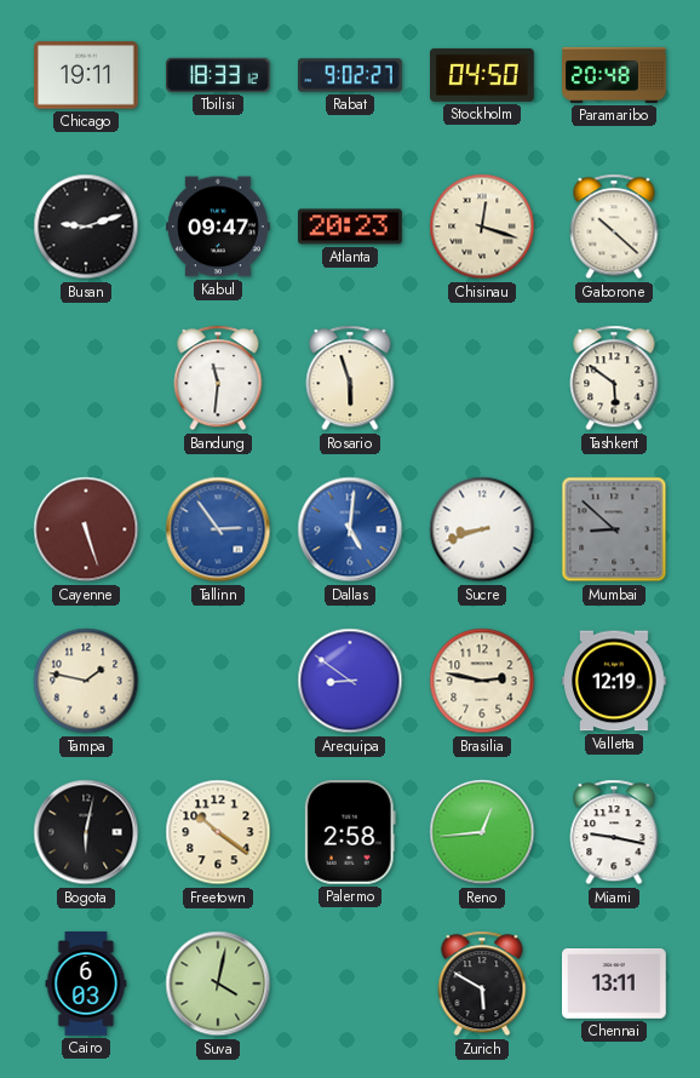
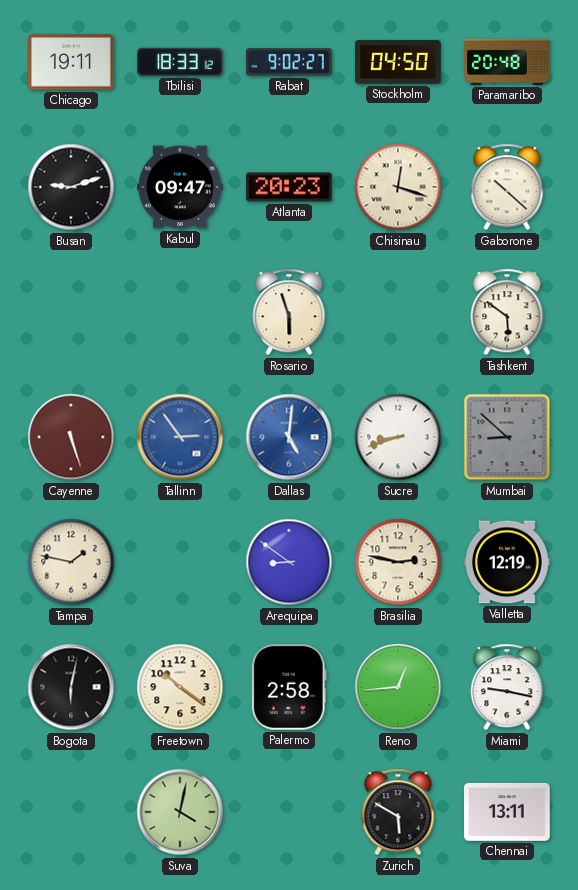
Bandung: 11:31 -> none (218, 378)
Cairo: 6:03 -> none (86, 984)
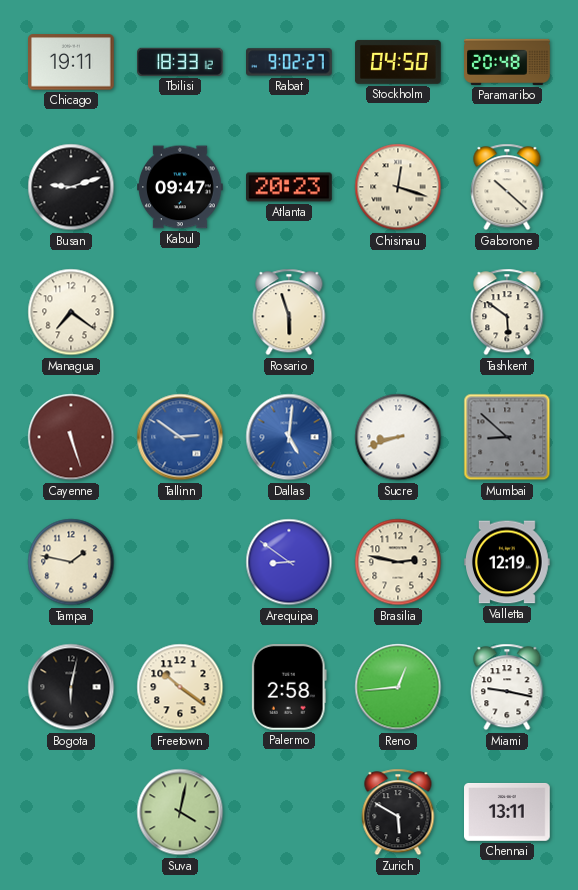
Managua: none -> 7:21 (71, 312)
Tallinn: 2:54 -> 2:51 (180, 437)
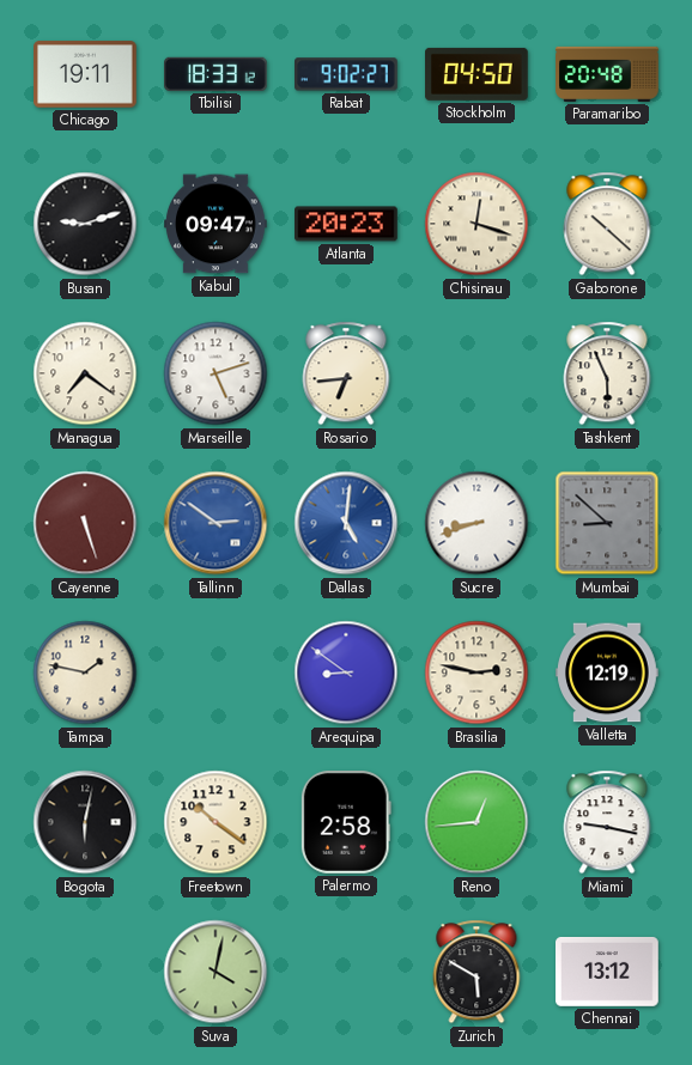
Marseille: none -> 5:12 (216, 373)
Rosario: 5:57 -> 6:44 (346, 373)
Tashkent: 5:51 -> 5:56 (607, 373)
Chennai: 13:11 -> 13:12 (608, 972)
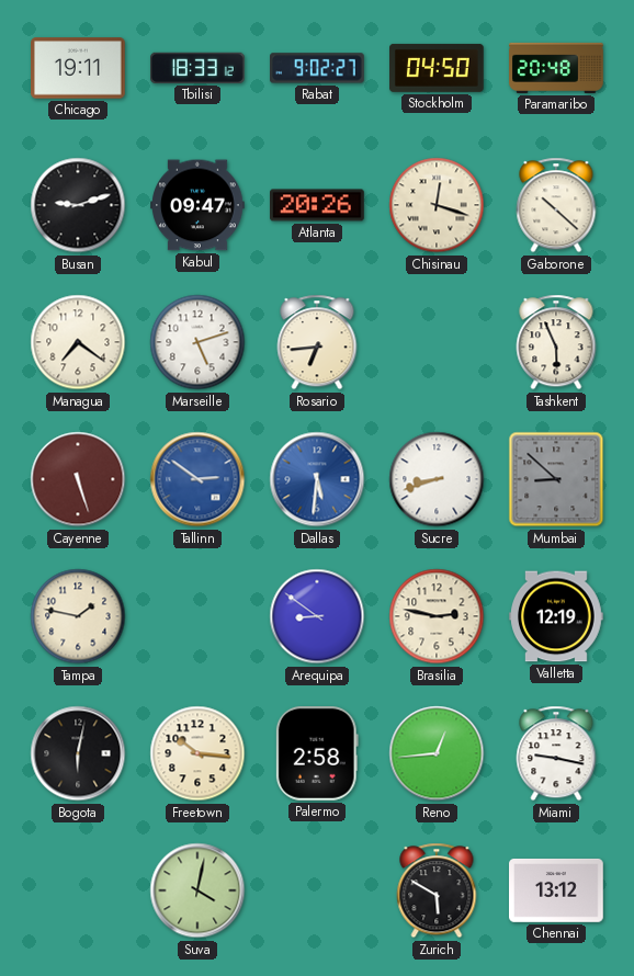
Atlanta: 20:23 -> 20:26 (318, 205)
Dallas: 5:01 -> 5:31 (317, 479)
Freetown: 10:21 -> 10:16 (197, 753)
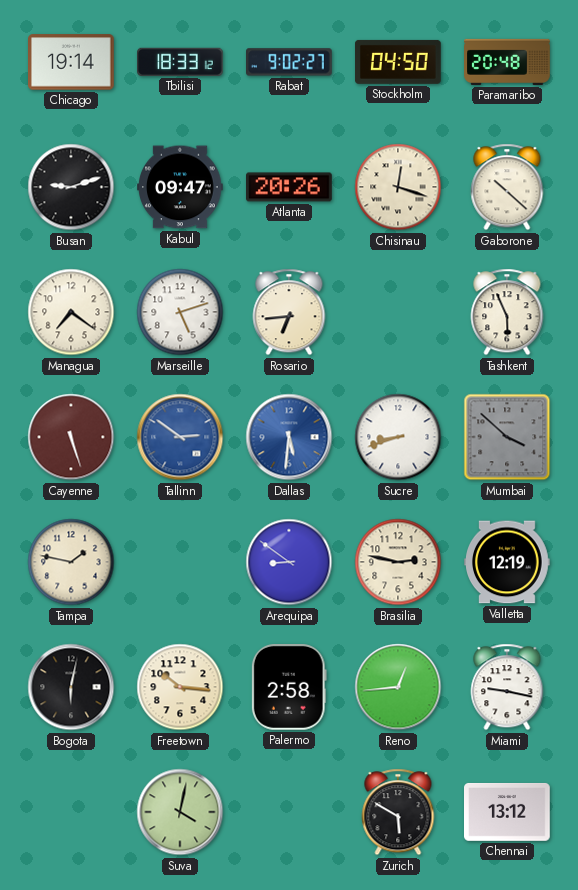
Chicago: 19:11 -> 19:14 (72, 62)
Mumbai: 8:52 -> 3:52 (507, 437)
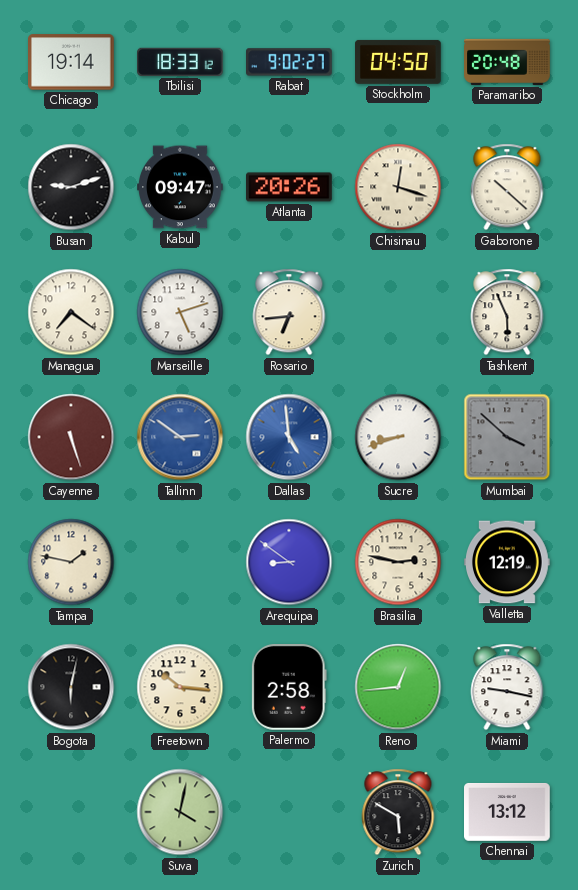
Dallas: 5:31 -> 4:59 (289, 437)
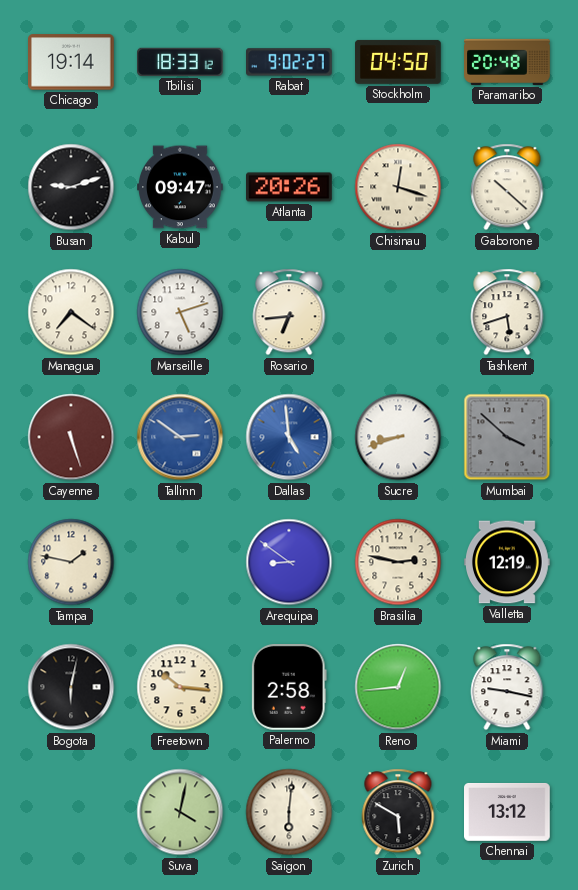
Tashkent: 5:56 -> 5:42 (507, 312)
Saigon: none -> 6:01 (289, 812)
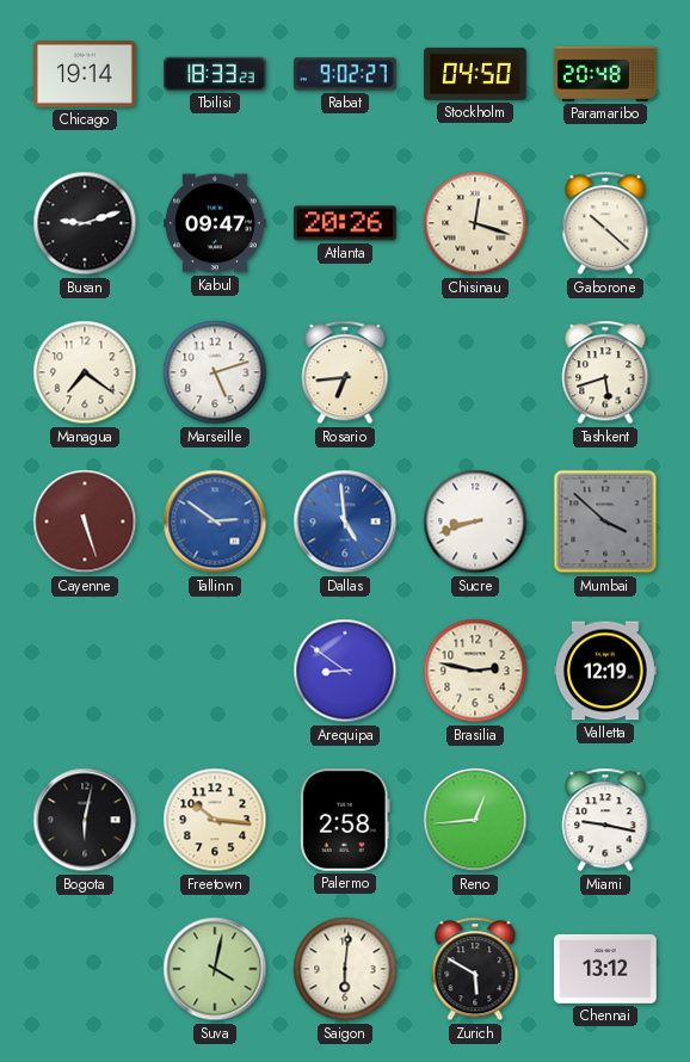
Tbilisi: 18:33:12 -> 18:33:23 (216, 74)
Tampa: 1:47 -> none (71, 562)
